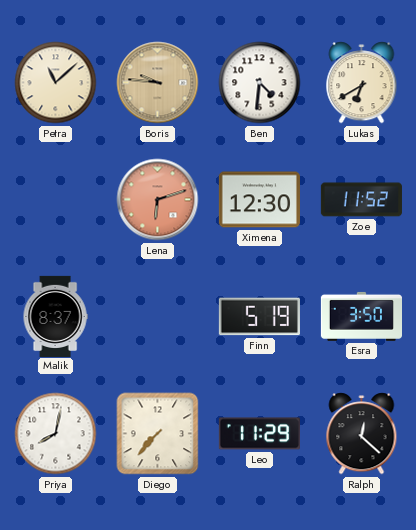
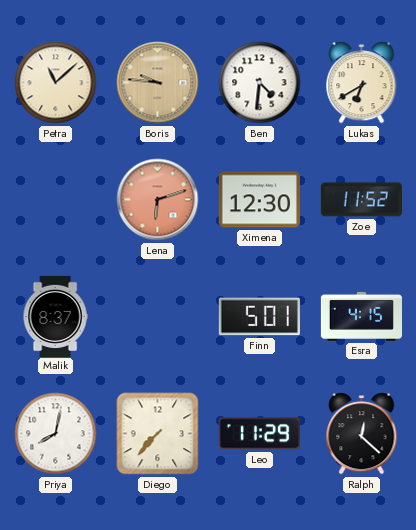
Finn: 5:19 -> 5:01 (259, 317)
Esra: 3:50 -> 4:15 (361, 316)
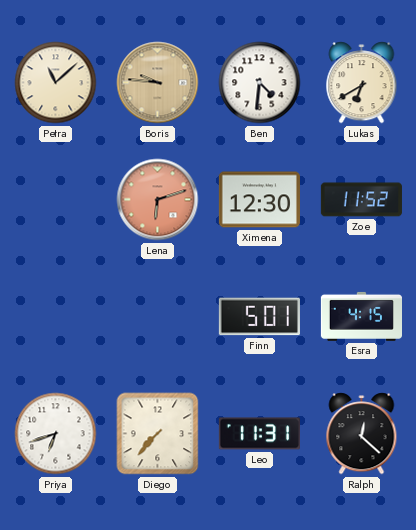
Malik: 8:37 -> none (55, 316)
Priya: 8:02 -> 6:42 (56, 434)
Leo: 11:29 -> 11:31 (259, 434)
